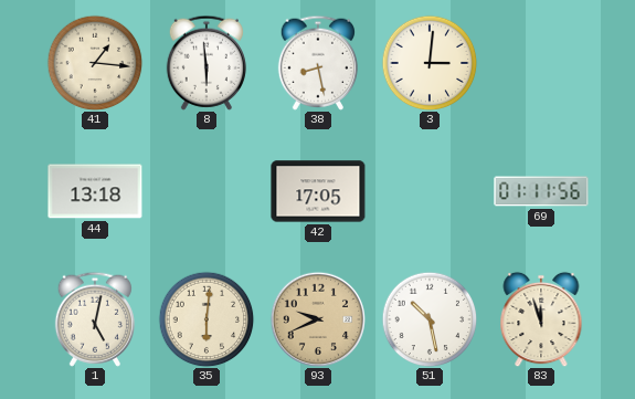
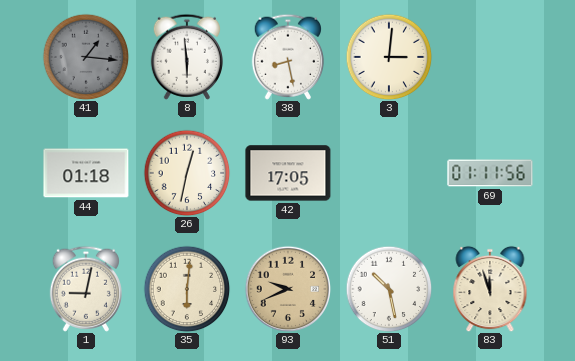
41 dial: cream -> grey (86, 57)
44: 13:18 -> 01:18 (86, 173)
26: none -> 12:32 (187, 173)
1: 5:02 -> 9:02 (86, 289)
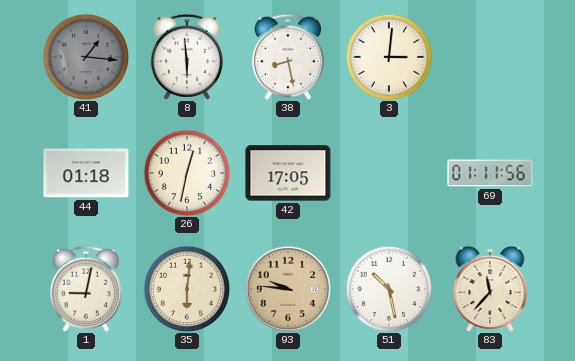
93: 9:41 -> 9:46 (287, 288)
83: 11:57 -> 11:37 (490, 289)
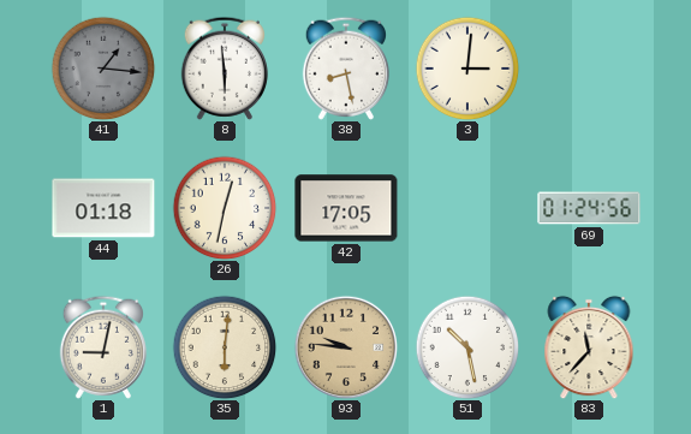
69: 01:11 -> 01:24 (589, 208)
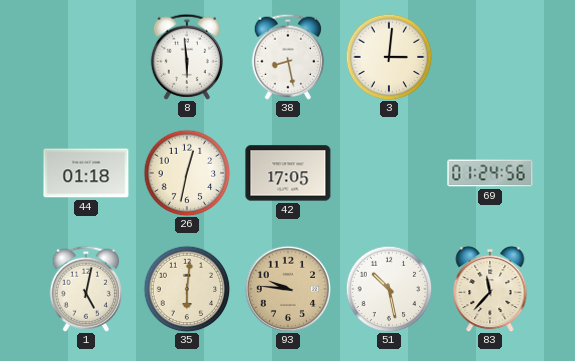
41: 1:16 -> none (103, 69)
1: 9:02 -> 5:02 (86, 289)
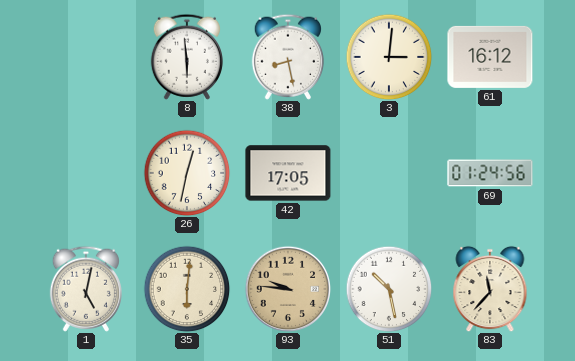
61: none -> 16:12 (490, 57)
44: 01:18 -> none (86, 173)
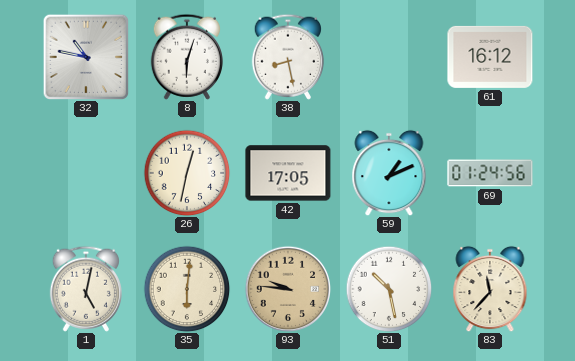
32: none -> 10:47 (86, 57)
8: 5:59 -> 6:03 (187, 57)
3: 3:01 -> none (389, 57)
59: none -> 1:11 (389, 173)
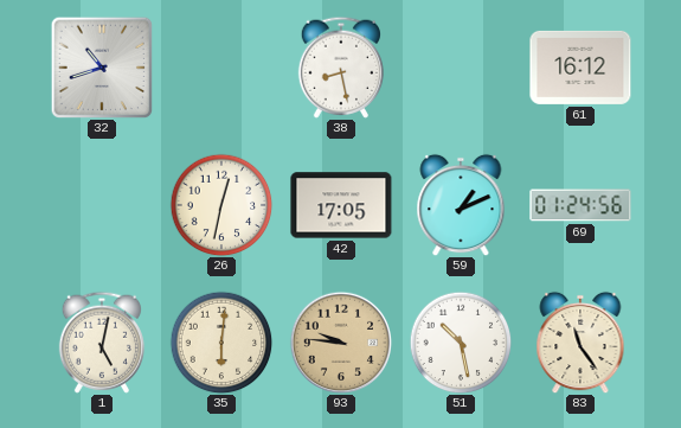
32: 10:47 -> 10:42 (102, 68)
8: 6:03 -> none (187, 57)
83: 11:37 -> 11:24 (580, 343)
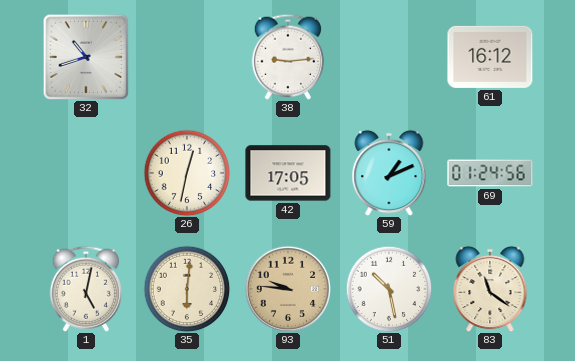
38: 8:28 -> 9:14 (288, 57)
83: 11:24 -> 11:21 (490, 289)
